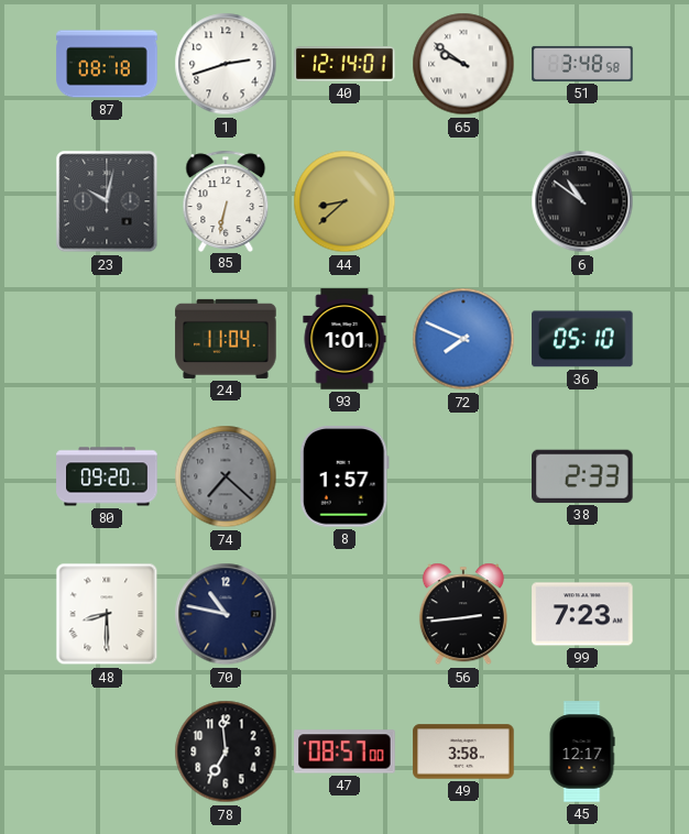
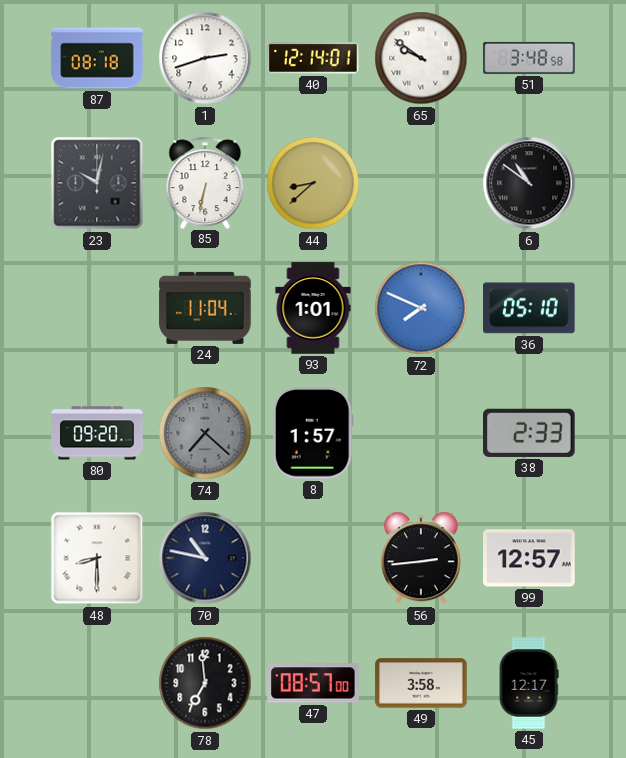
99: 7:23 -> 12:57 (529, 558)
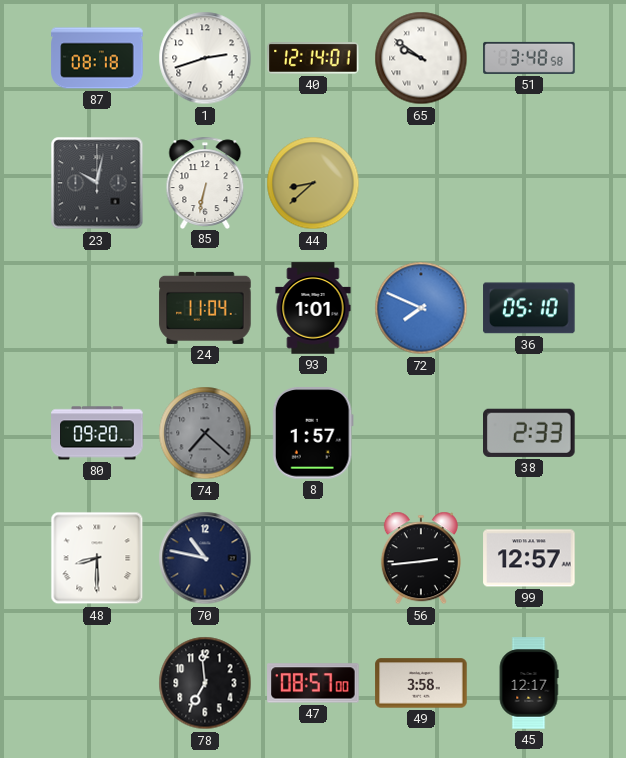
6: 10:51 -> none (529, 183)
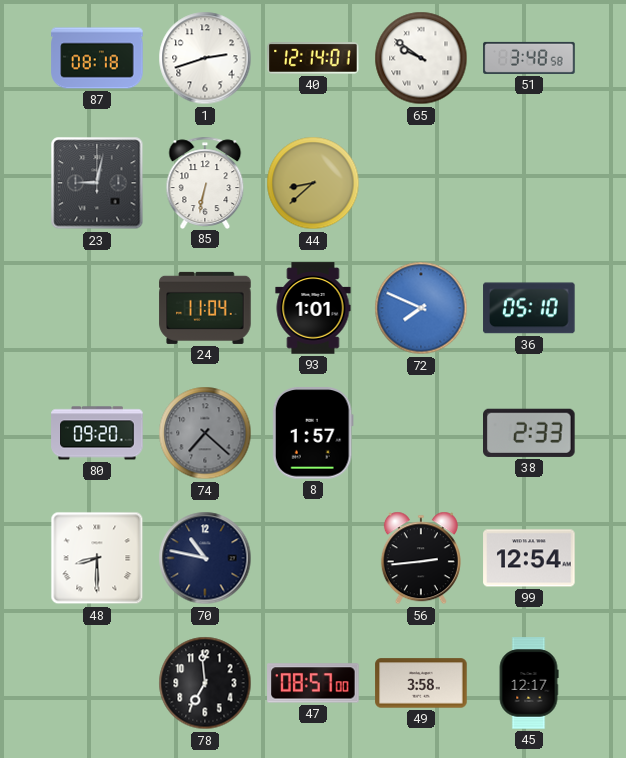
23: 10:02 -> 9:02 (97, 183)
99: 12:57 -> 12:54 (529, 558)
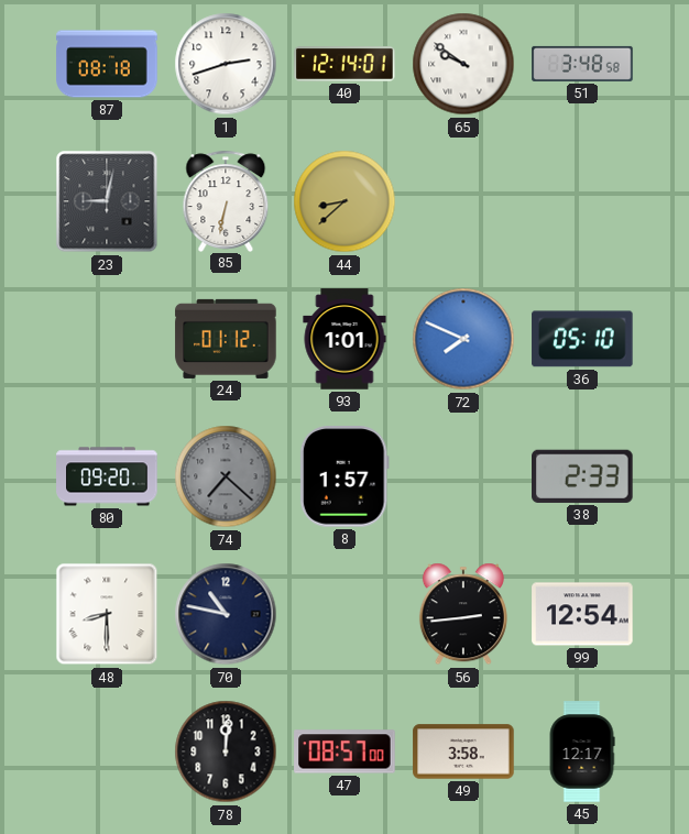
24: 11:04 -> 01:12 (226, 339)
78: 6:59 -> 12:01 (226, 751)
